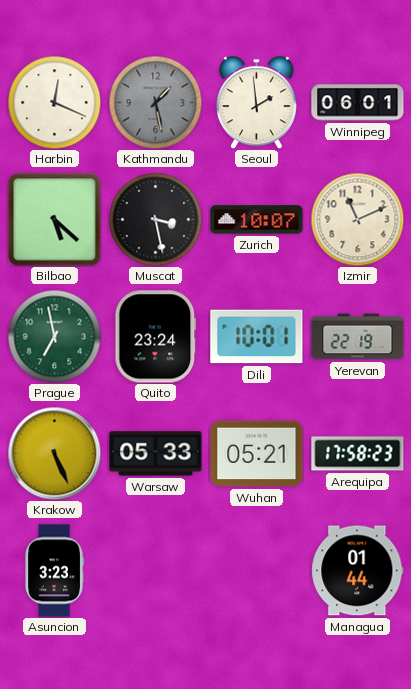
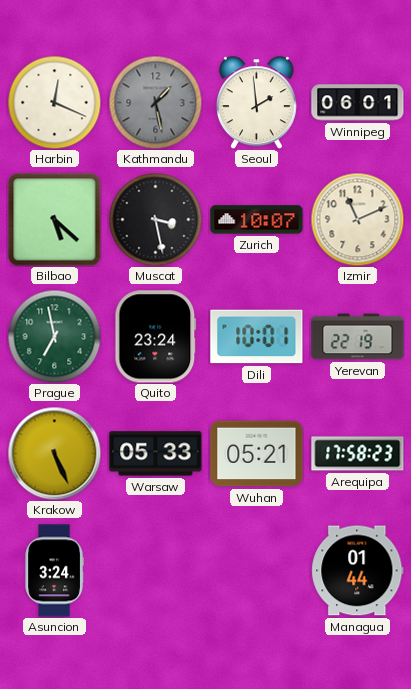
Asuncion: 3:23 -> 3:24 (54, 571)
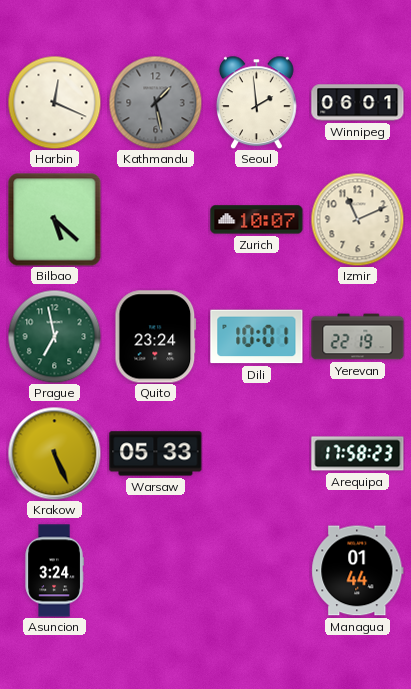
Muscat: 3:28 -> none (155, 219)
Wuhan: 05:21 -> none (257, 454)
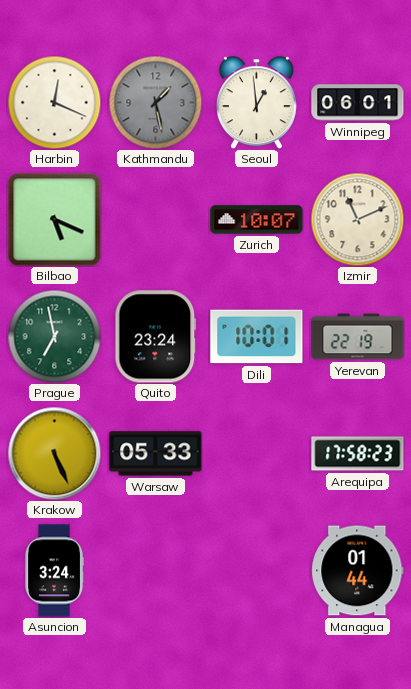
Seoul: 1:59 -> 12:59 (256, 102)
Bilbao: 5:22 -> 5:19 (55, 220)
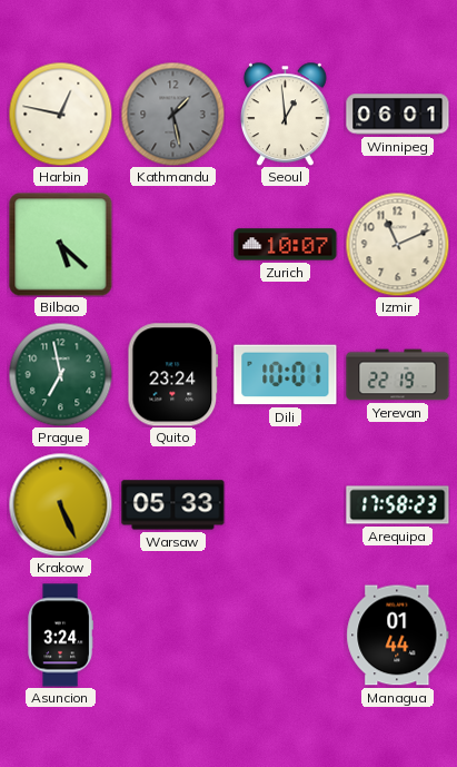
Harbin: 12:19 -> 12:47 (60, 114)
Bilbao: 5:19 -> 5:22 (61, 245)
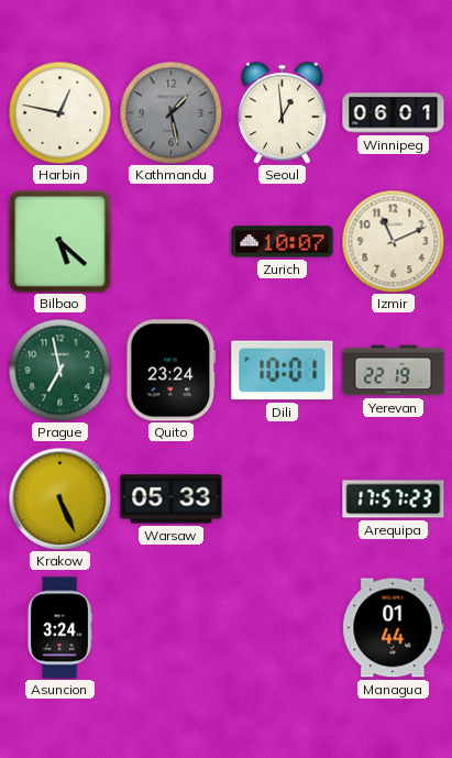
Arequipa: 17:58 -> 17:57 (394, 499)
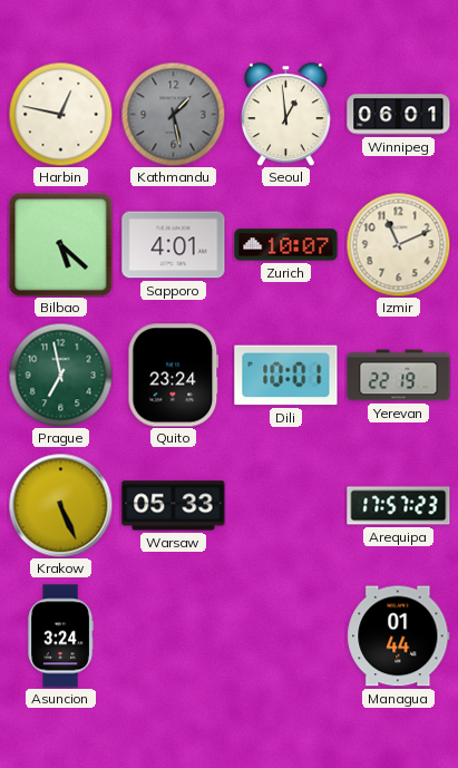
Sapporo: none -> 4:01 (174, 245)
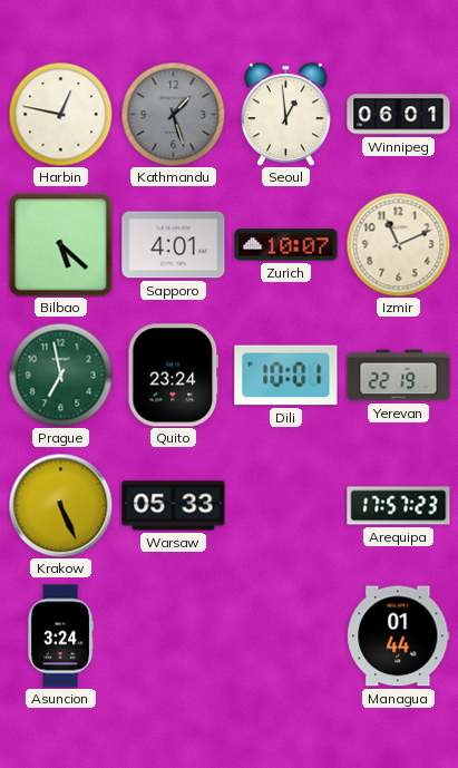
Kathmandu: 1:28 -> 1:27 (173, 114)
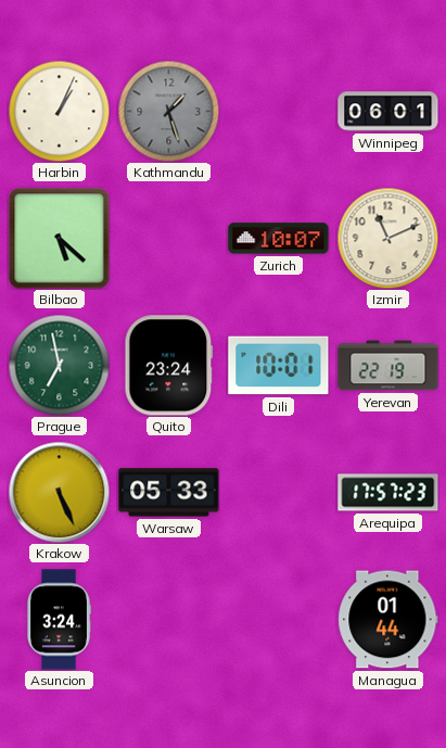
Harbin: 12:47 -> 1:04 (59, 111)
Seoul: 12:59 -> none (285, 114)
Sapporo: 4:01 -> none (174, 245)
